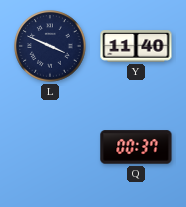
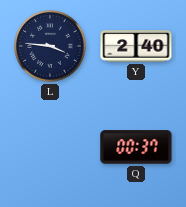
L: 3:49 -> 3:46 (50, 46)
Y: 11:40 -> 2:40 (136, 46)
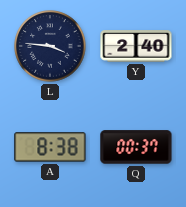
A: none -> 8:38 (50, 147)
